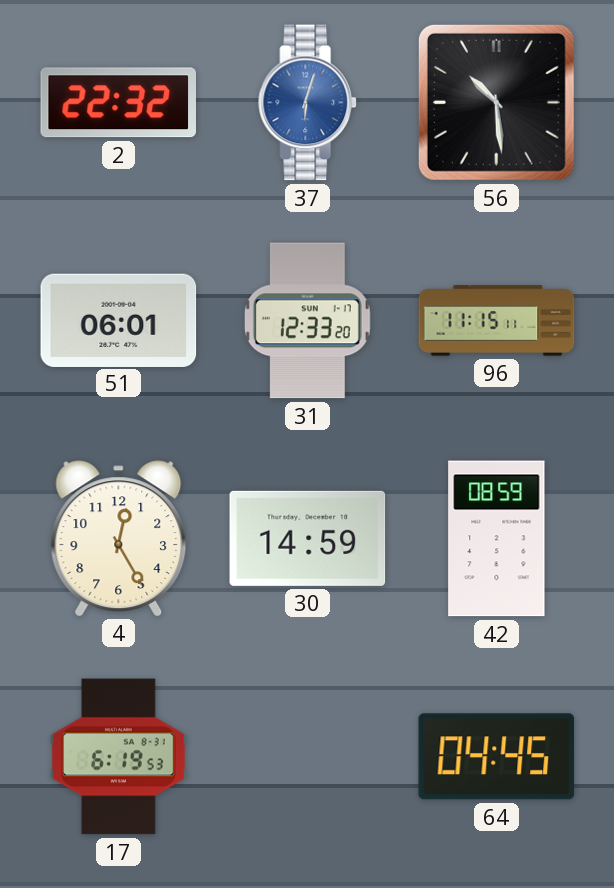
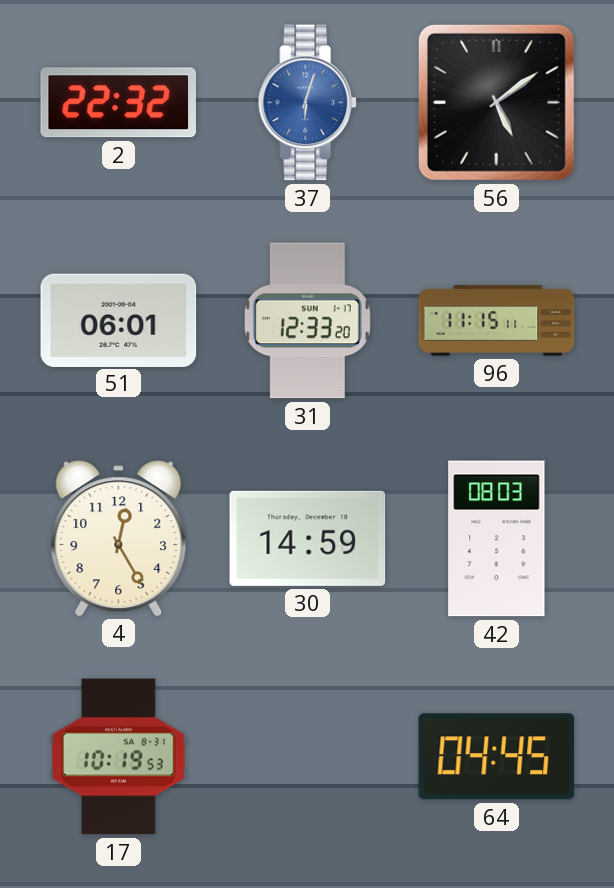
56: 10:29 -> 5:09 (496, 102)
42: 08:59 -> 08:03 (497, 539)
17: 6:19 -> 10:19 (119, 757)
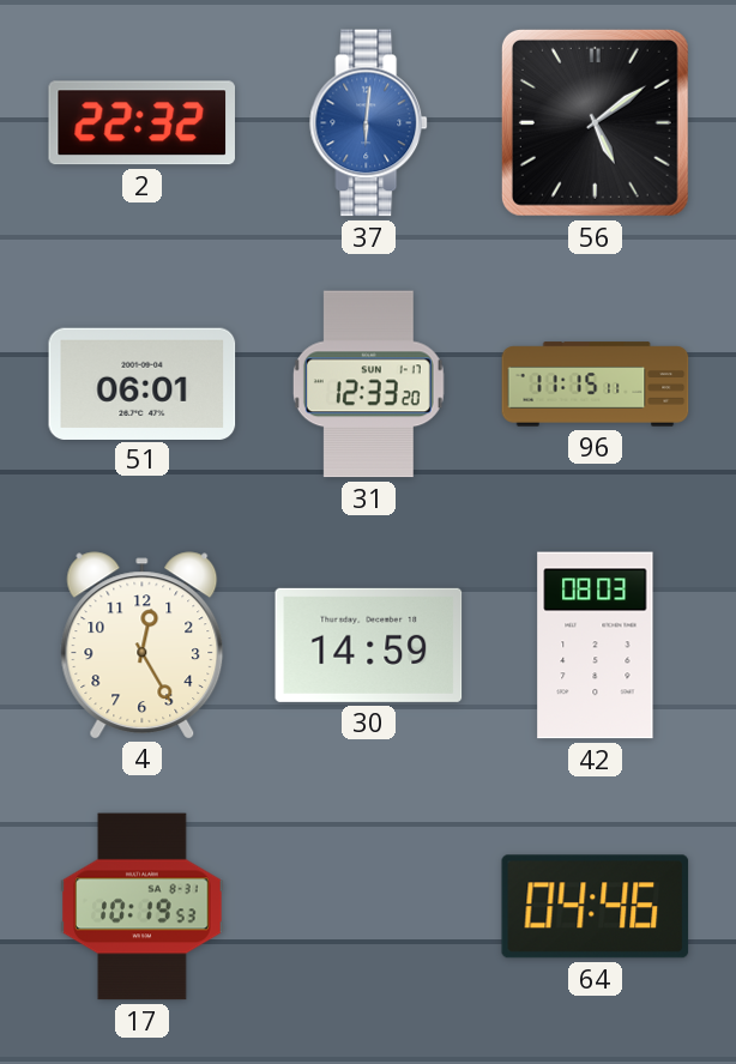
37: 6:03 -> 6:01 (369, 123)
64: 04:45 -> 04:46 (596, 907)
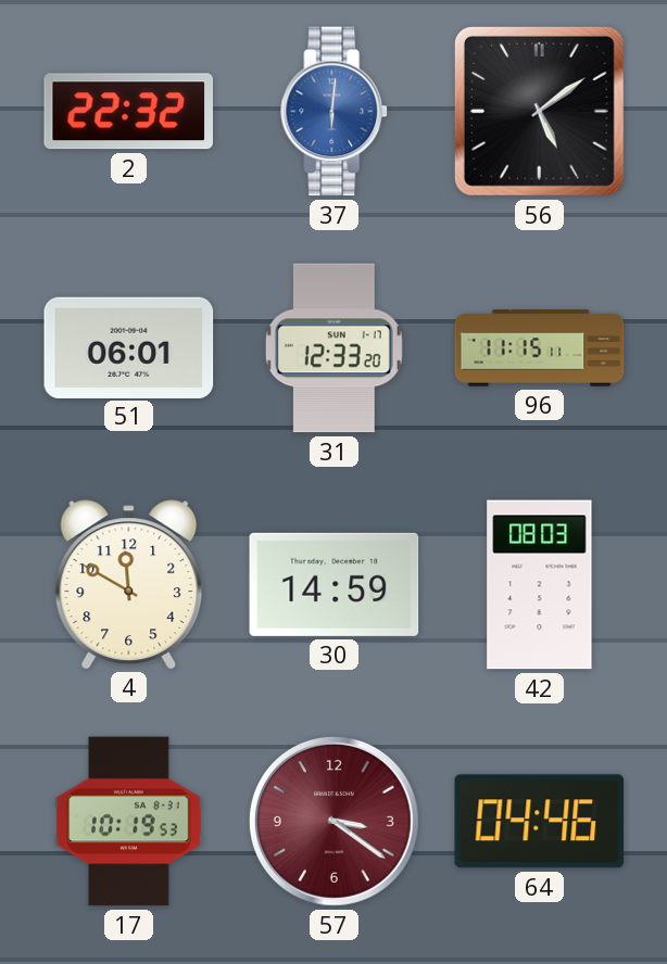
4: 12:25 -> 11:50 (129, 584)
57: none -> 3:21 (333, 821)
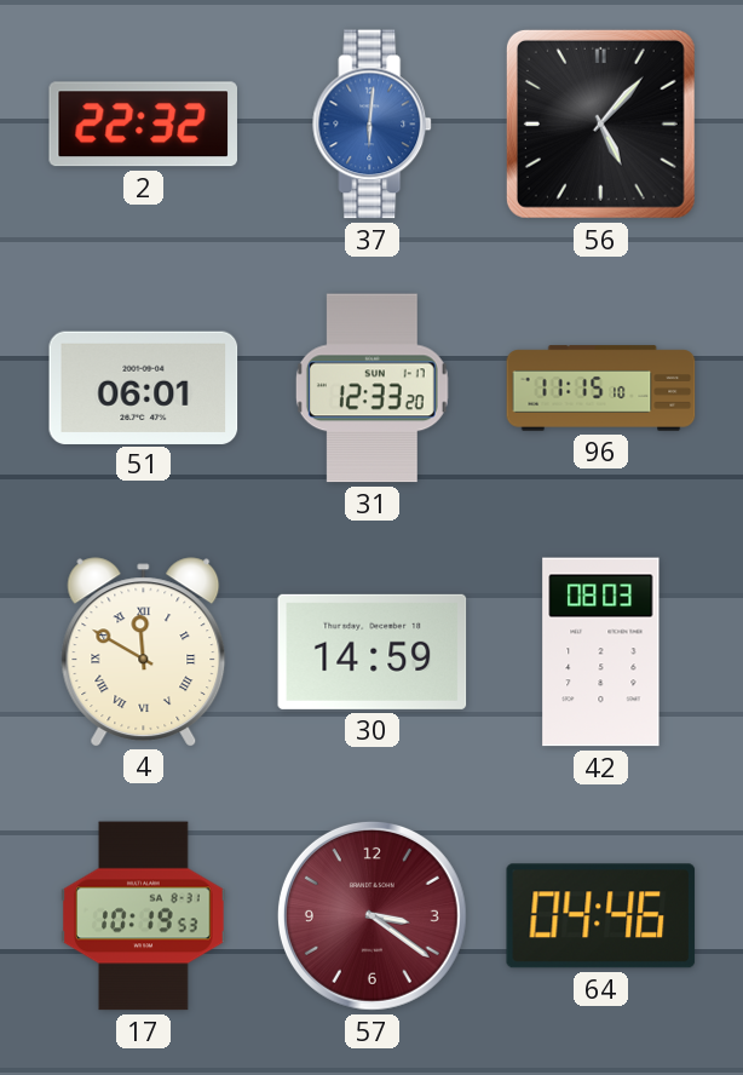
56: 5:09 -> 5:07 (600, 123)
96: 11:15:11 -> 11:15:10 (601, 389)
4 numerals: Arabic -> Roman (144, 651)
